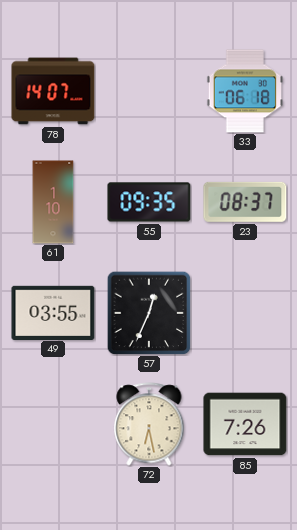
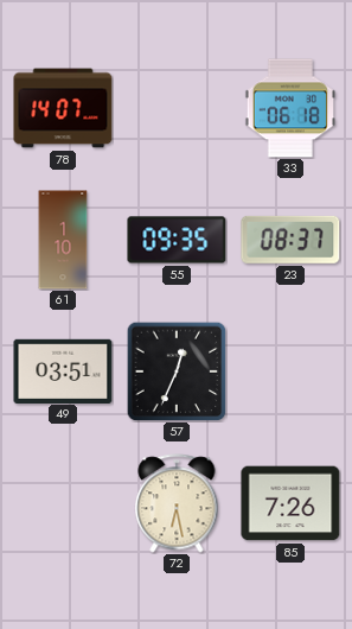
49: 03:55 -> 03:51 (63, 370)
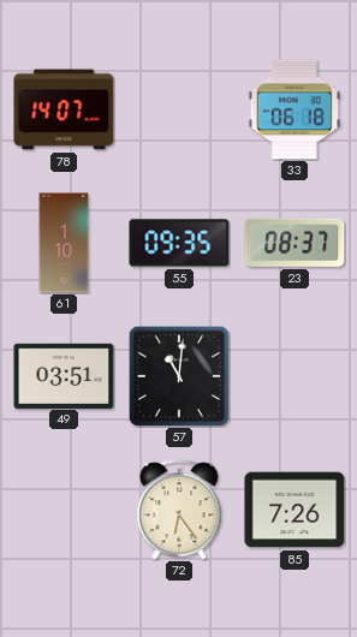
57: 12:34 -> 11:01 (179, 376)
72: 6:28 -> 6:24 (179, 510)
